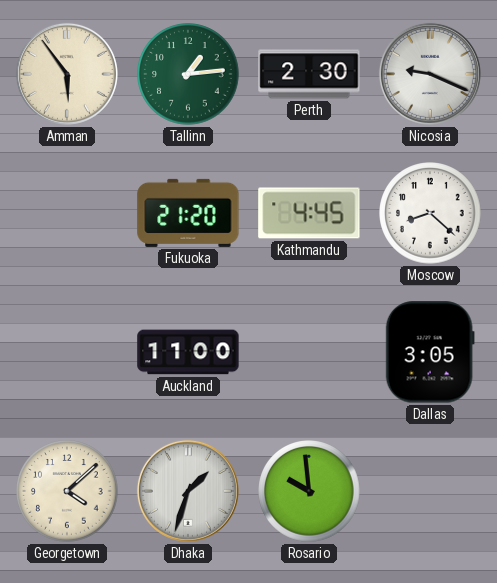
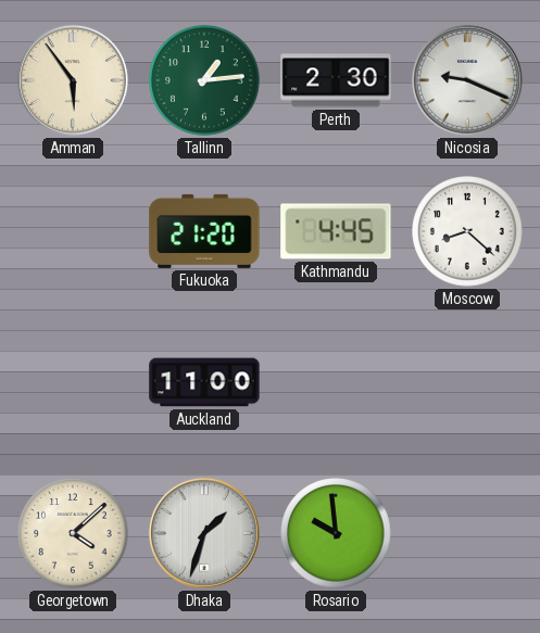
Dallas: 3:05 -> none (430, 352)
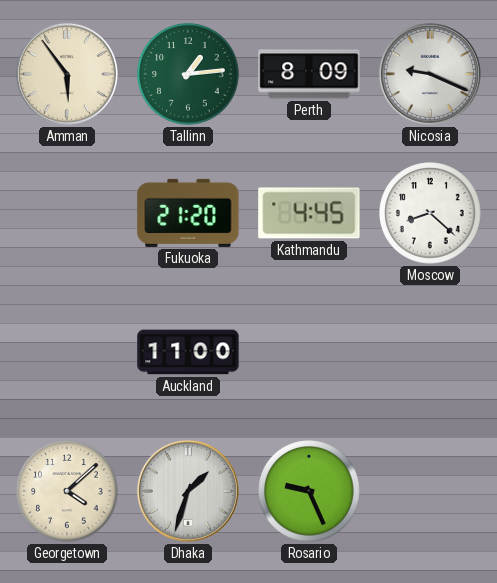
Perth: 2:30 -> 8:09 (309, 74)
Rosario: 9:59 -> 9:26 (309, 491)
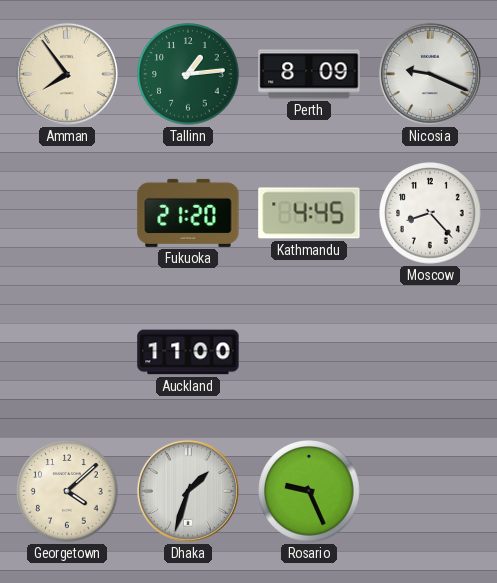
Amman: 5:54 -> 7:54 (67, 74)
Moscow: 8:22 -> 8:23 (430, 213)
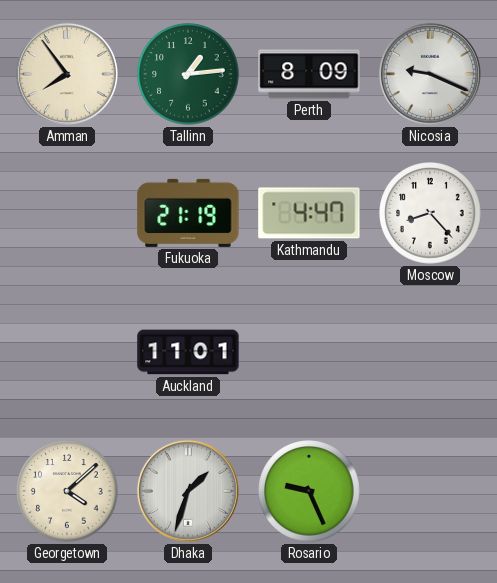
Fukuoka: 21:20 -> 21:19 (188, 213)
Kathmandu: 4:45 -> 4:47 (309, 213)
Auckland: 11:00 -> 11:01 (188, 352)
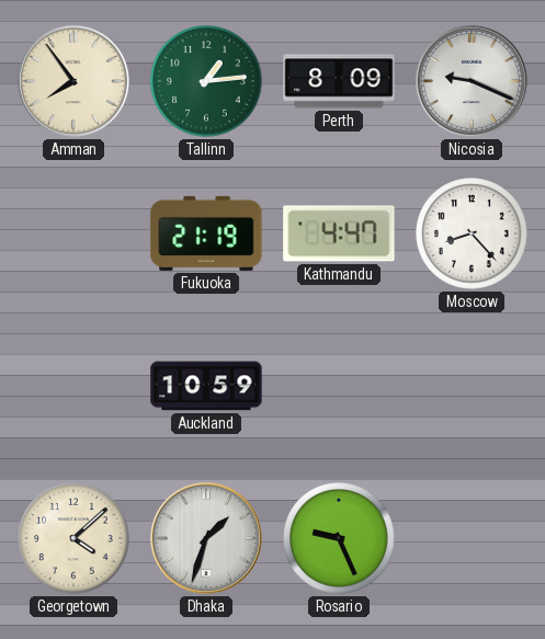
Auckland: 11:01 -> 10:59 (206, 386)
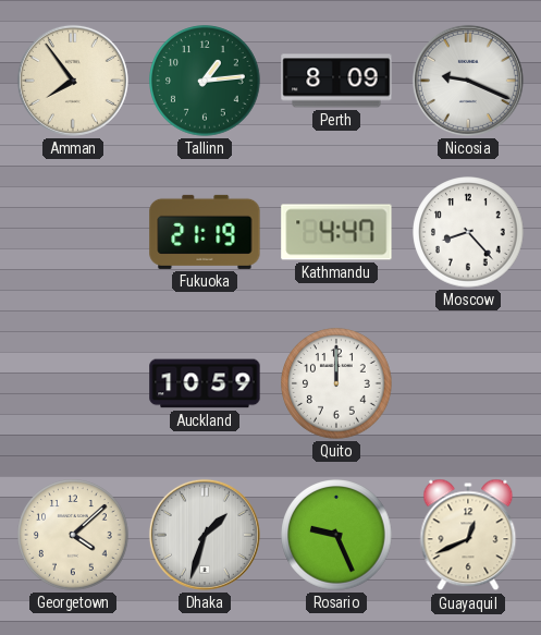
Quito: none -> 12:00 (336, 383)
Guayaquil: none -> 12:41 (468, 535)
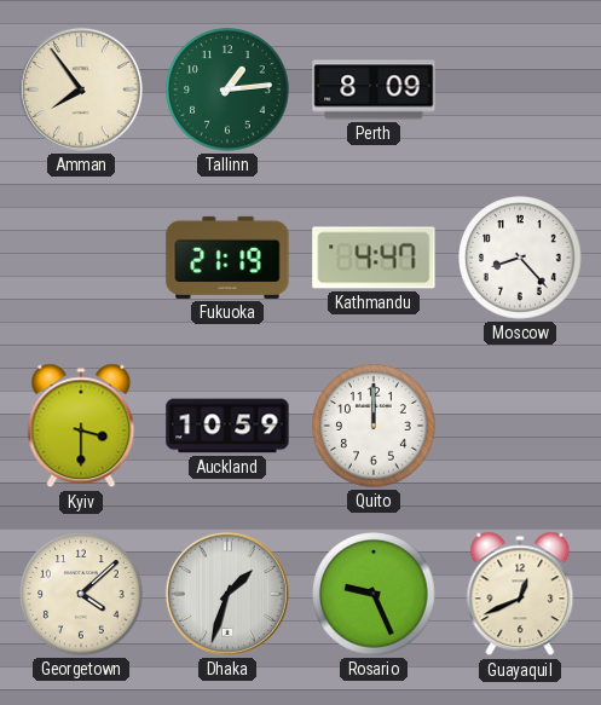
Nicosia: 9:19 -> none (468, 81)
Kyiv: none -> 3:30 (81, 426)
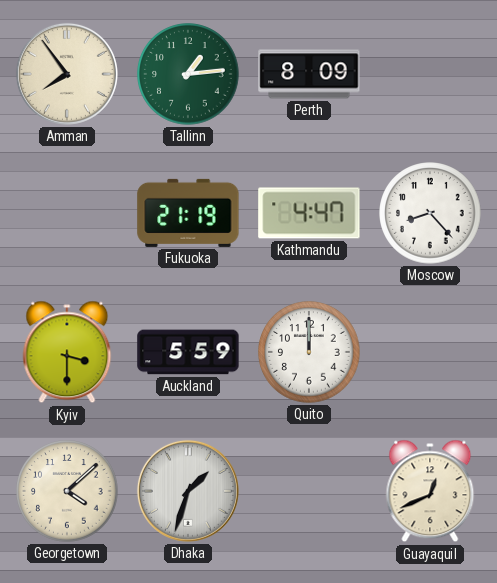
Auckland: 10:59 -> 5:59 (188, 352)
Rosario: 9:26 -> none (374, 594)
